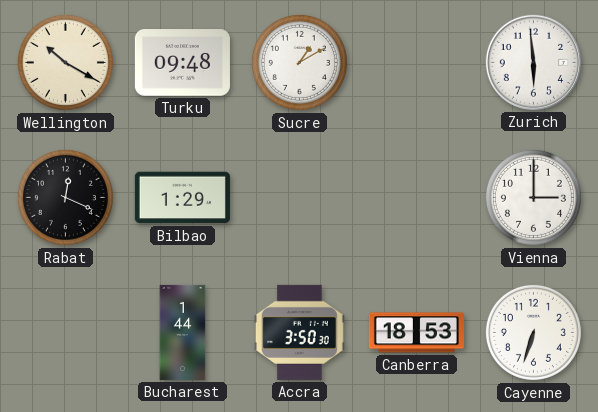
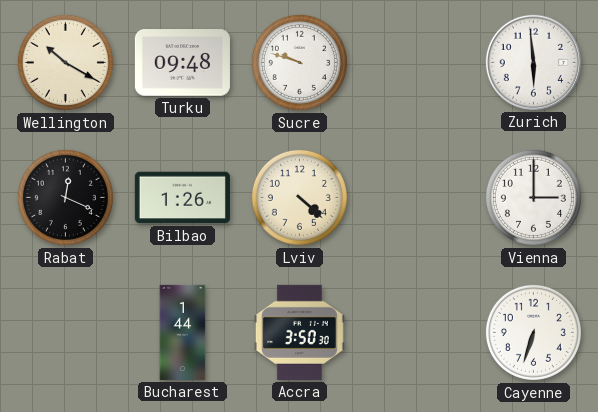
Sucre: 1:10 -> 9:48 (299, 62)
Bilbao: 1:29 -> 1:26 (182, 198)
Lviv: none -> 4:22 (299, 197)
Canberra: 18:53 -> none (416, 333)
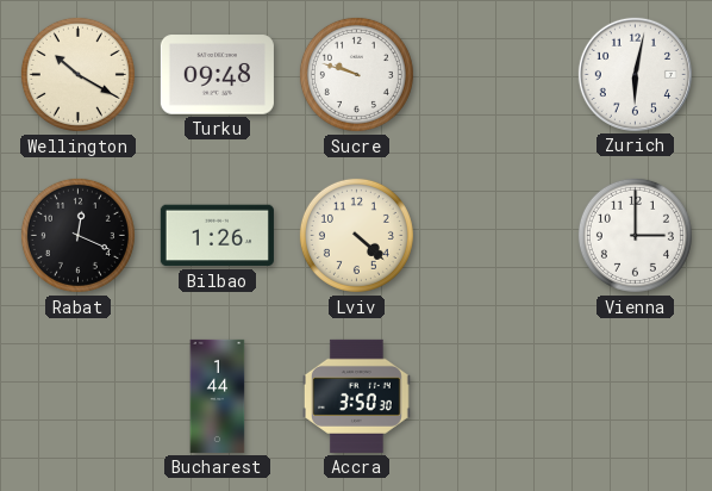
Zurich: 5:59 -> 6:02 (635, 74)
Cayenne: 6:33 -> none (533, 332)
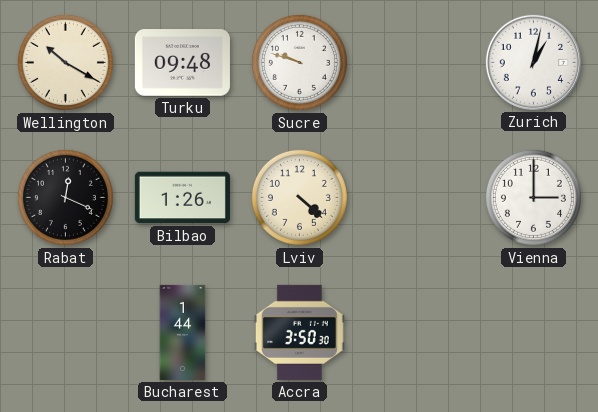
Zurich: 6:02 -> 1:02 (533, 62)
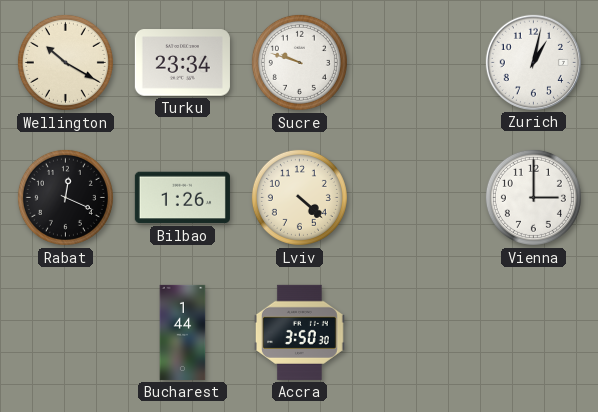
Turku: 09:48 -> 23:34 (182, 63)
